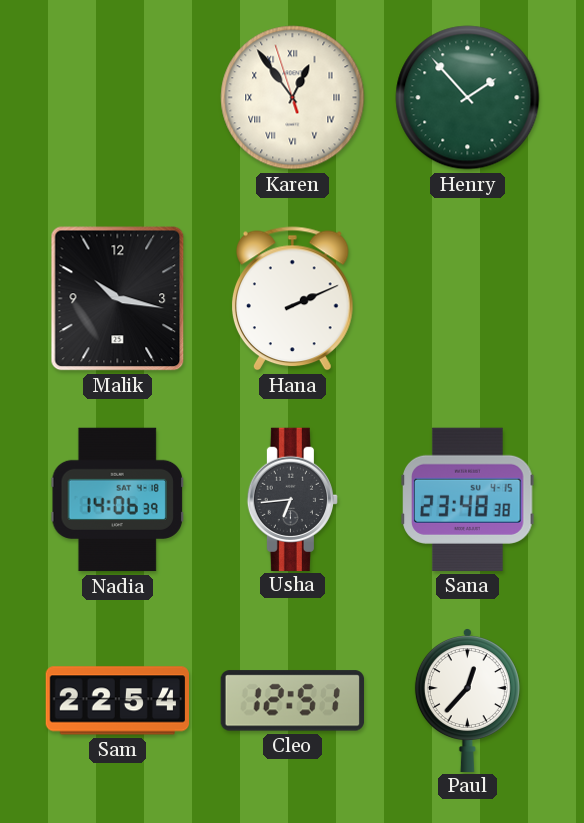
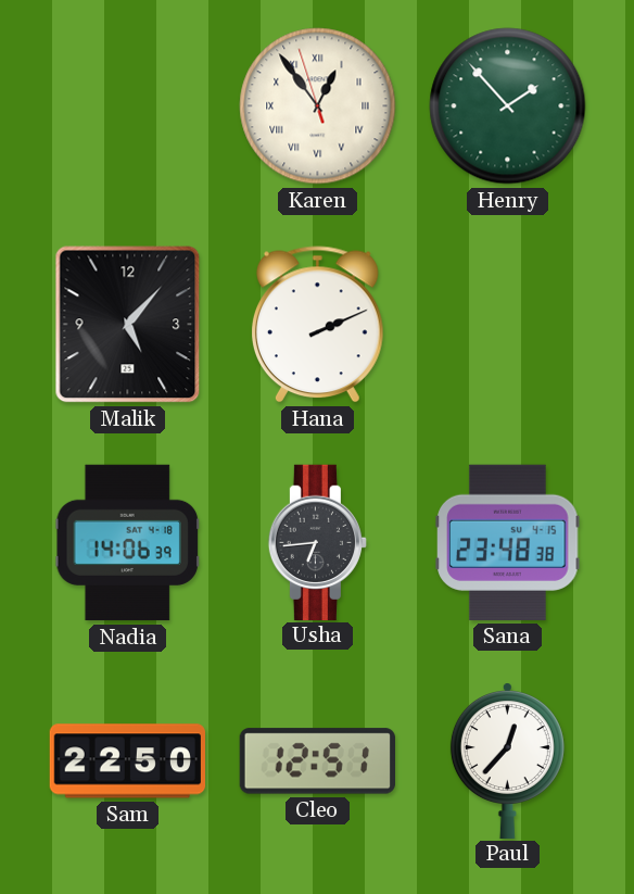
Malik: 10:17 -> 5:07 (128, 325)
Sam: 22:54 -> 22:50 (127, 761)
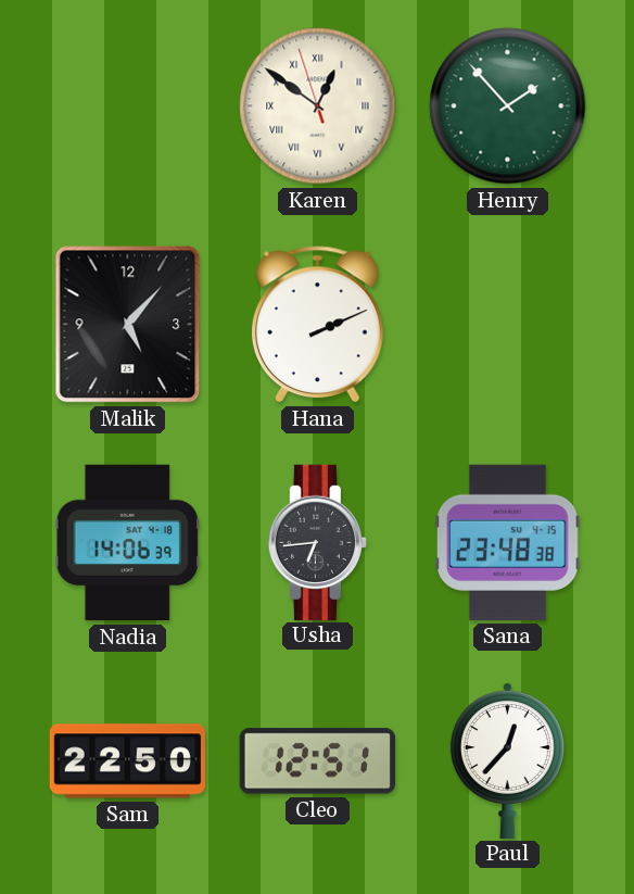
Karen: 12:53 -> 12:50 (318, 106)
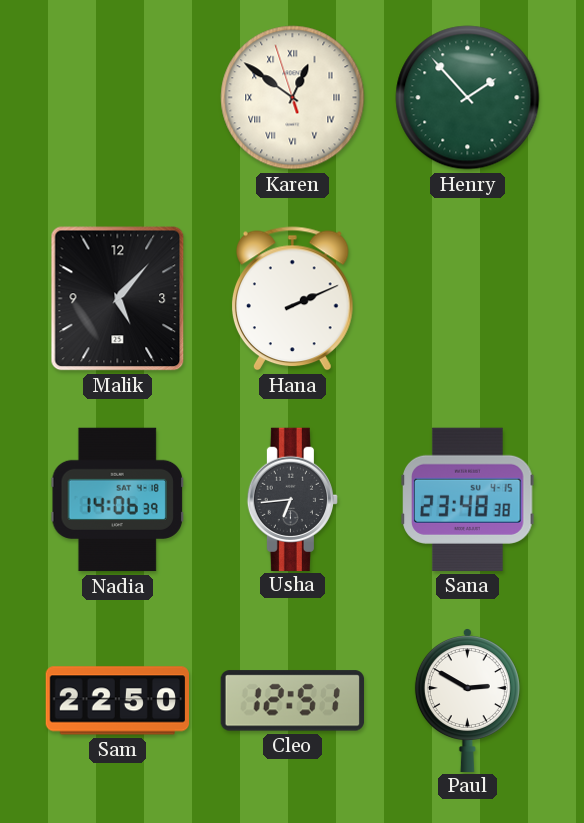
Paul: 12:37 -> 2:50 (467, 700)
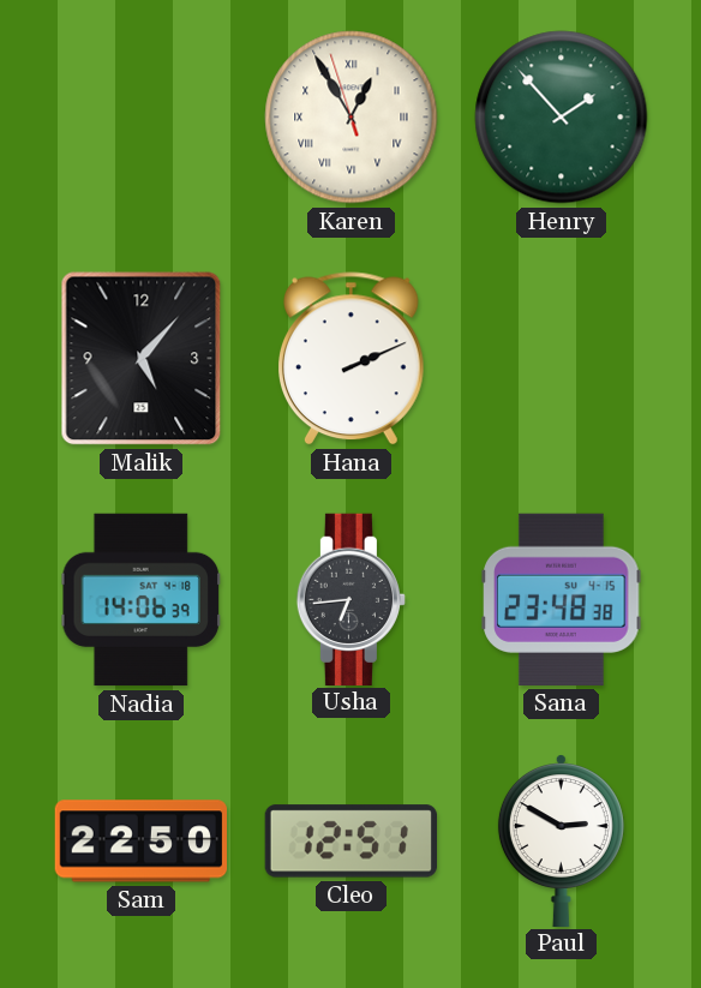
Karen: 12:50 -> 12:54 (352, 118)
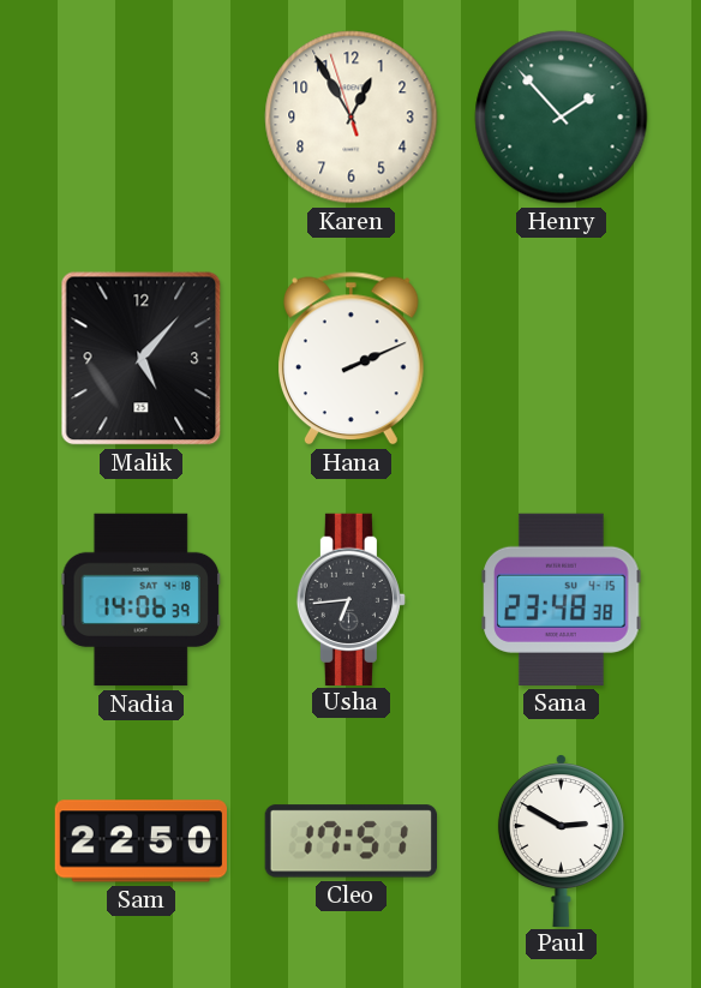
Karen numerals: Roman -> Arabic (352, 118)
Cleo: 12:51 -> 17:51 (350, 842)
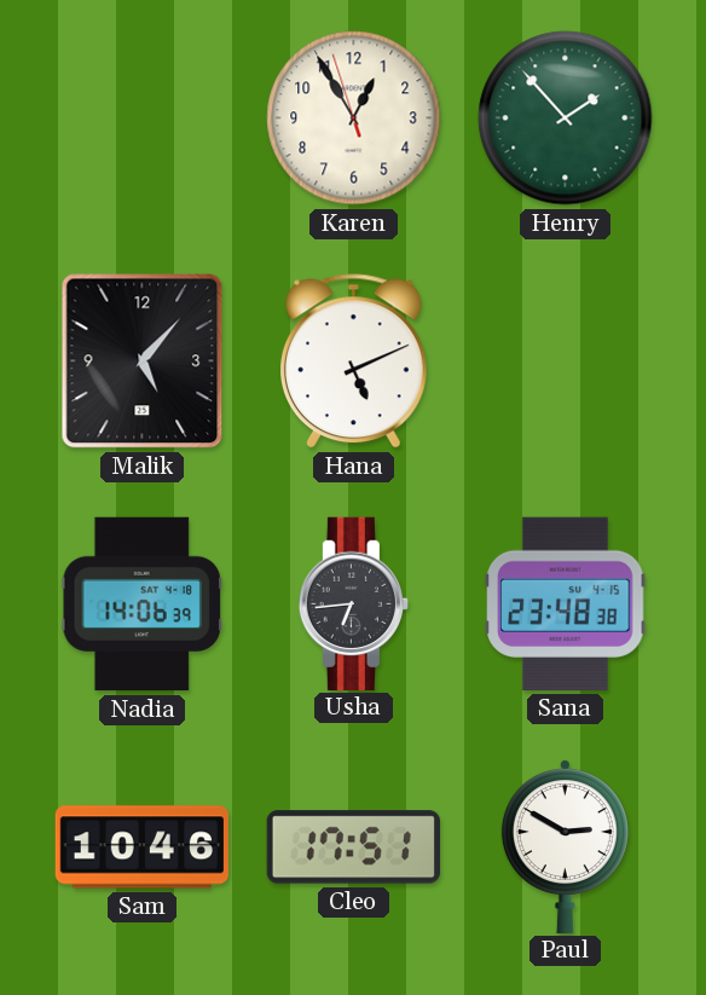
Hana: 2:11 -> 5:11 (354, 361)
Sam: 22:50 -> 10:46 (141, 848)
